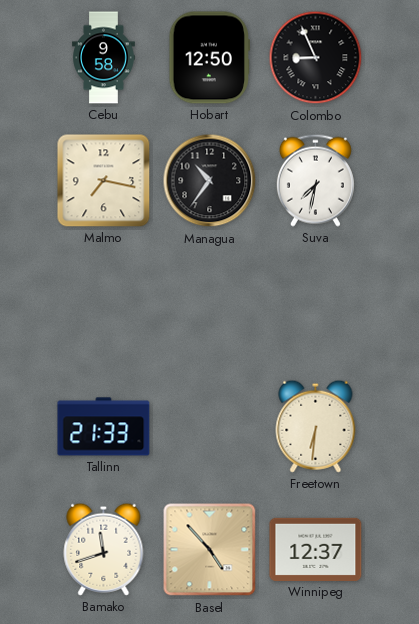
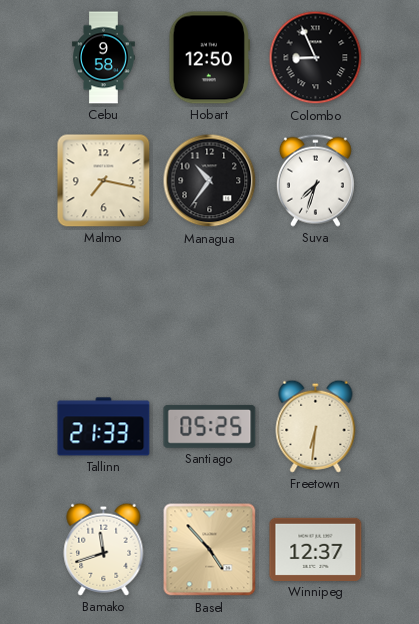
Suva: 7:32 -> 7:33 (315, 180)
Santiago: none -> 05:25 (210, 427)
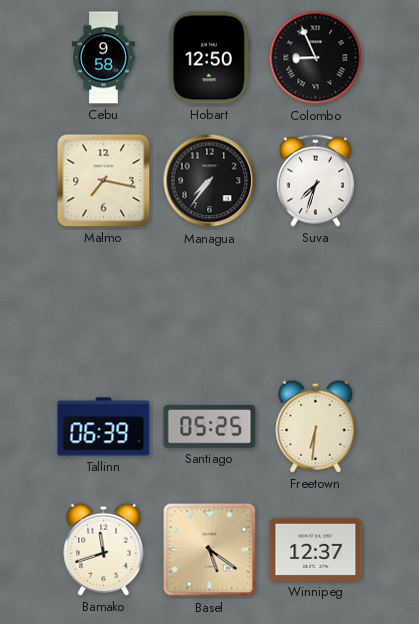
Managua: 10:36 -> 7:36 (210, 181)
Tallinn: 21:33 -> 06:39 (104, 427)
Basel: 4:53 -> 5:21 (210, 550)
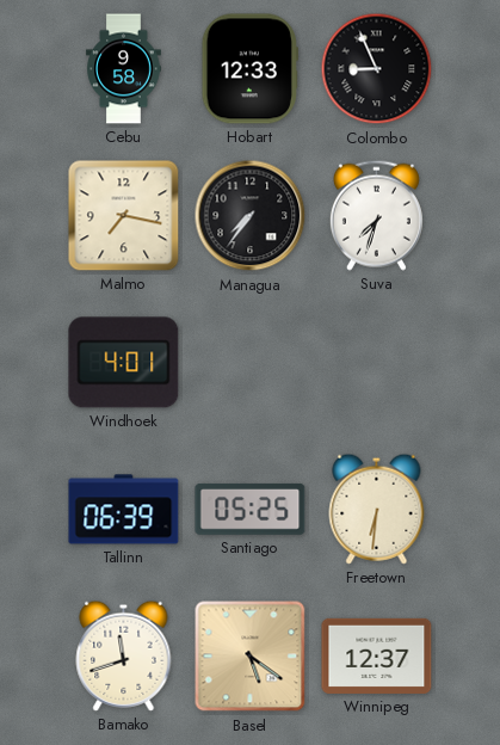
Hobart: 12:50 -> 12:33 (249, 69)
Windhoek: none -> 4:01 (124, 363)
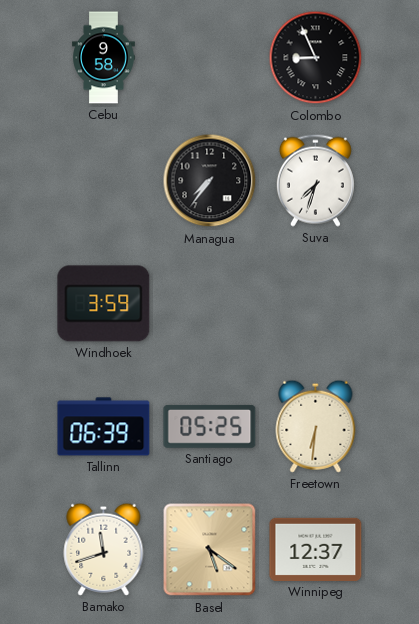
Hobart: 12:33 -> none (249, 69)
Malmo: 7:17 -> none (124, 216)
Windhoek: 4:01 -> 3:59 (104, 304)
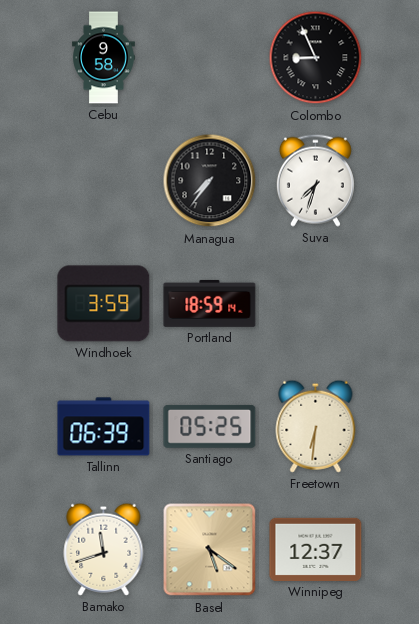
Portland: none -> 18:59 (210, 303)
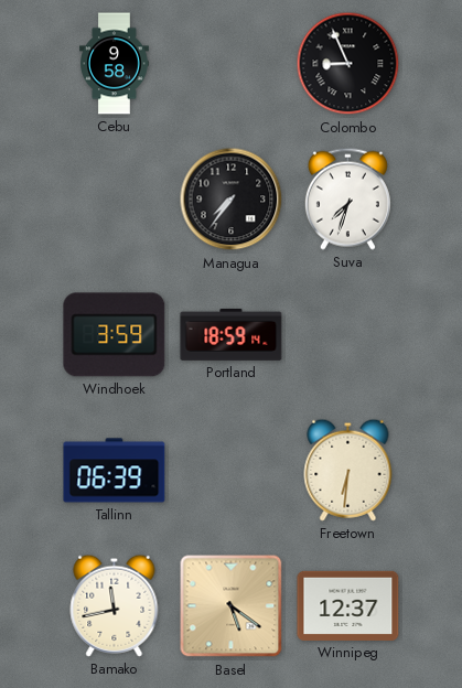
Santiago: 05:25 -> none (210, 427)
Bamako: 11:42 -> 11:43 (115, 605)
